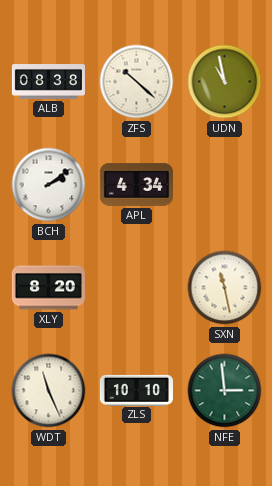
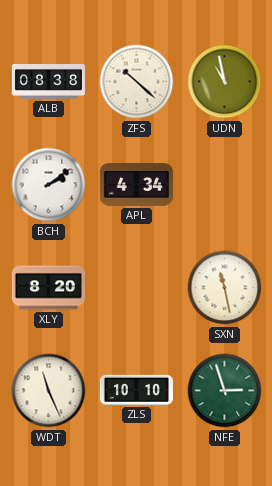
NFE: 2:59 -> 2:57 (225, 391)
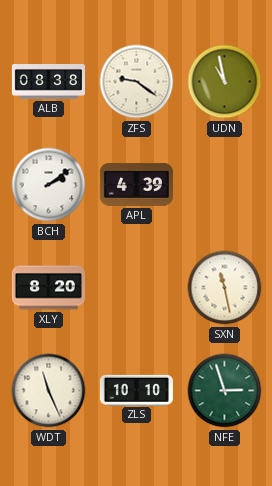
ZFS: 10:22 -> 9:21 (137, 82)
APL: 4:34 -> 4:39 (136, 185)
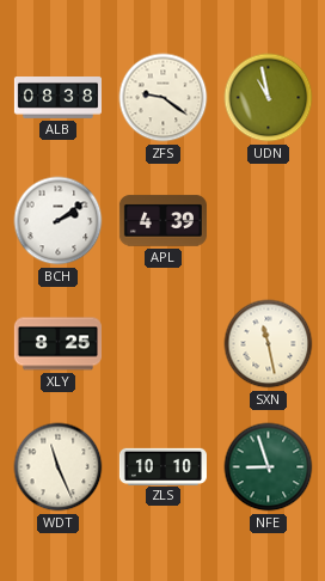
XLY: 8:20 -> 8:25 (57, 344)
NFE: 2:57 -> 8:57 (269, 467)
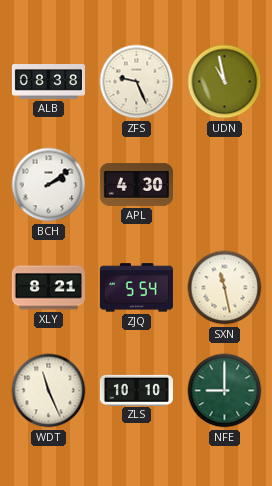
ZFS: 9:21 -> 9:26 (137, 82)
APL: 4:39 -> 4:30 (136, 185)
XLY: 8:25 -> 8:21 (48, 288)
ZJQ: none -> 5:54 (136, 288)
NFE: 8:57 -> 9:00 (225, 391)
